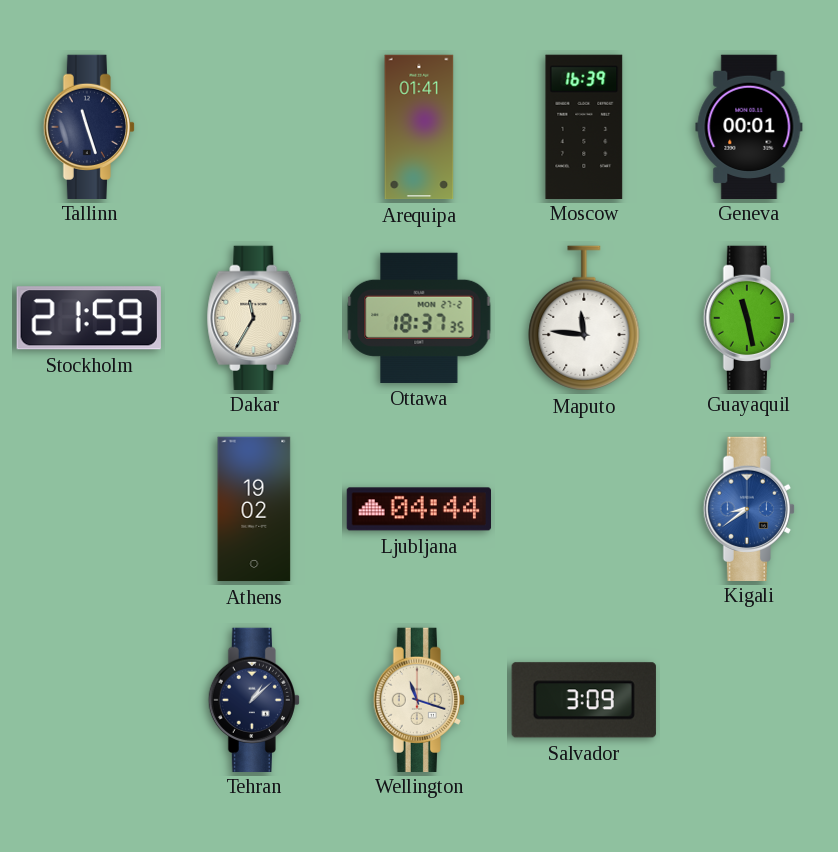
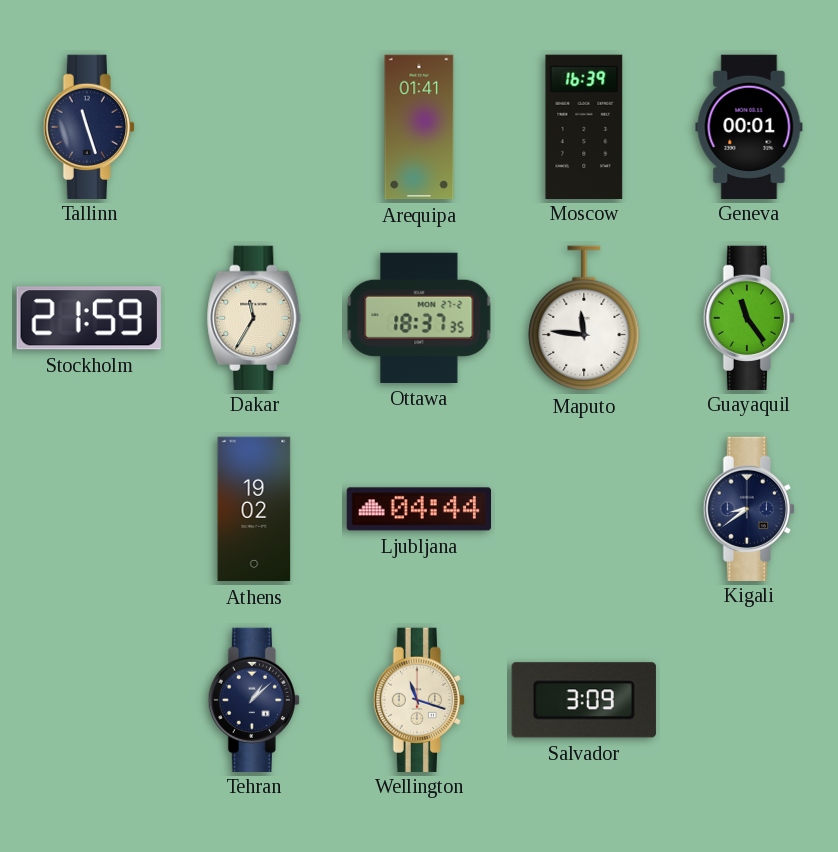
Guayaquil: 11:28 -> 11:24 (748, 317)
Kigali dial: blue -> navy (748, 508)
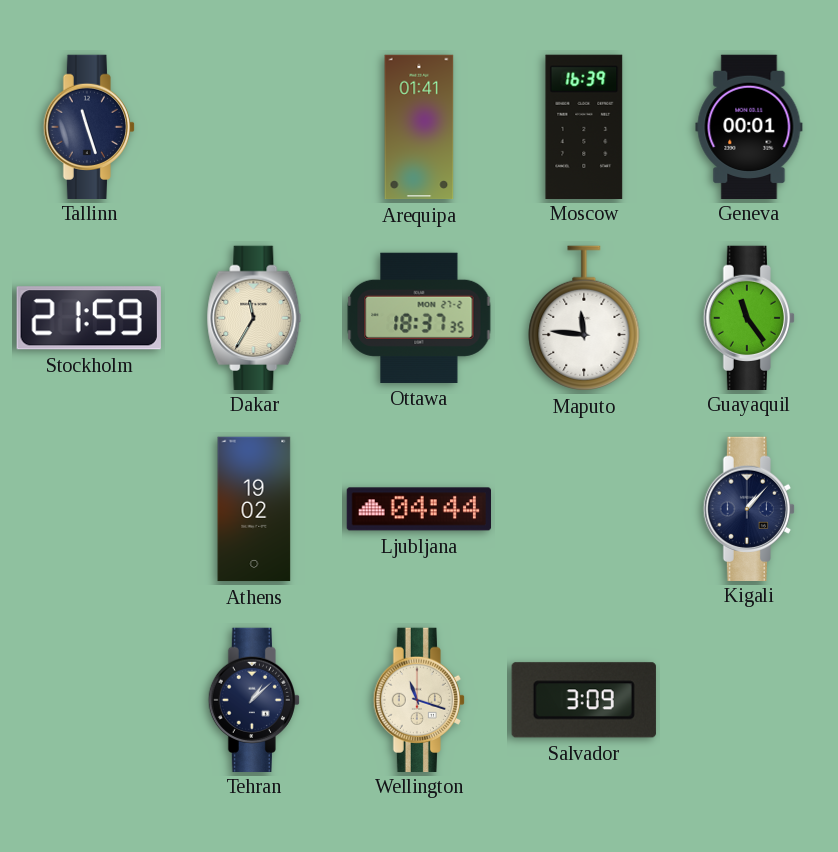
Kigali: 8:39 -> 1:07 (748, 508)
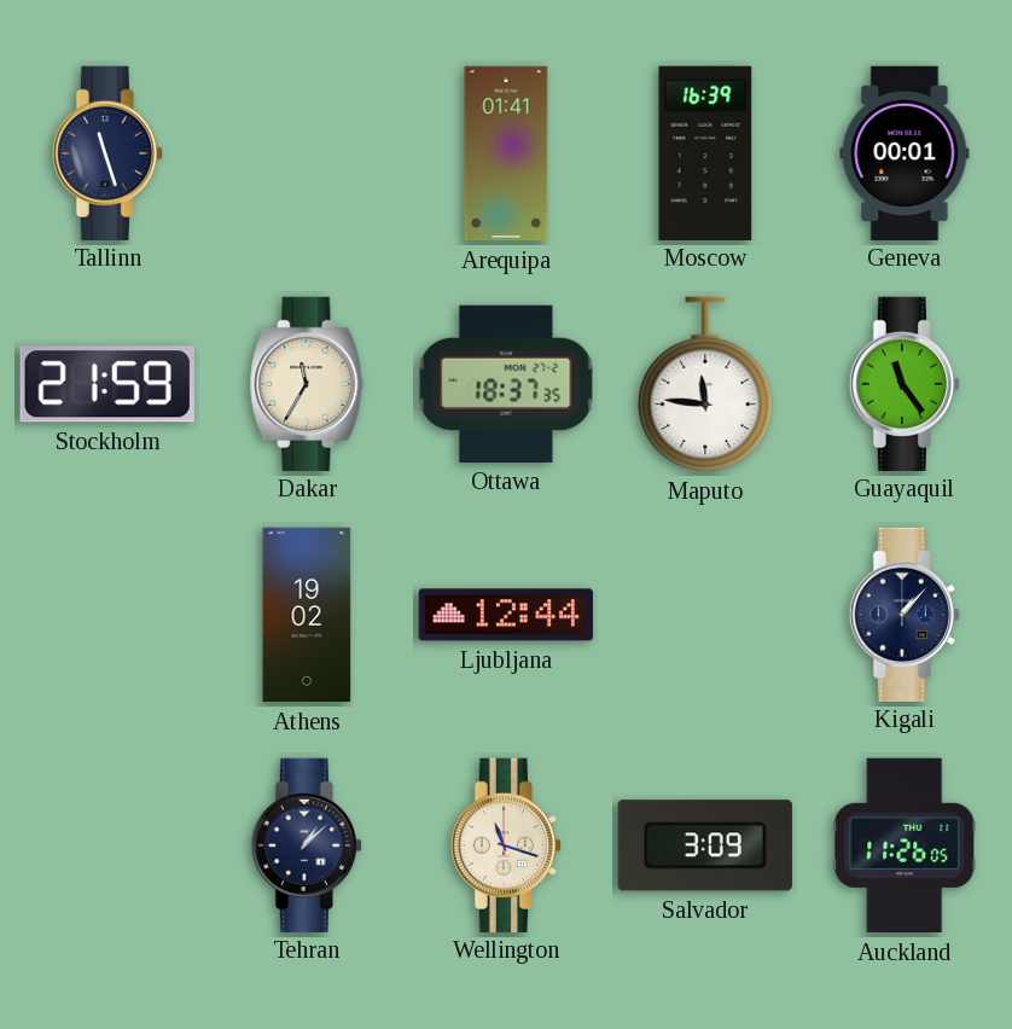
Ljubljana: 04:44 -> 12:44 (505, 615)
Auckland: none -> 11:26 (905, 845)
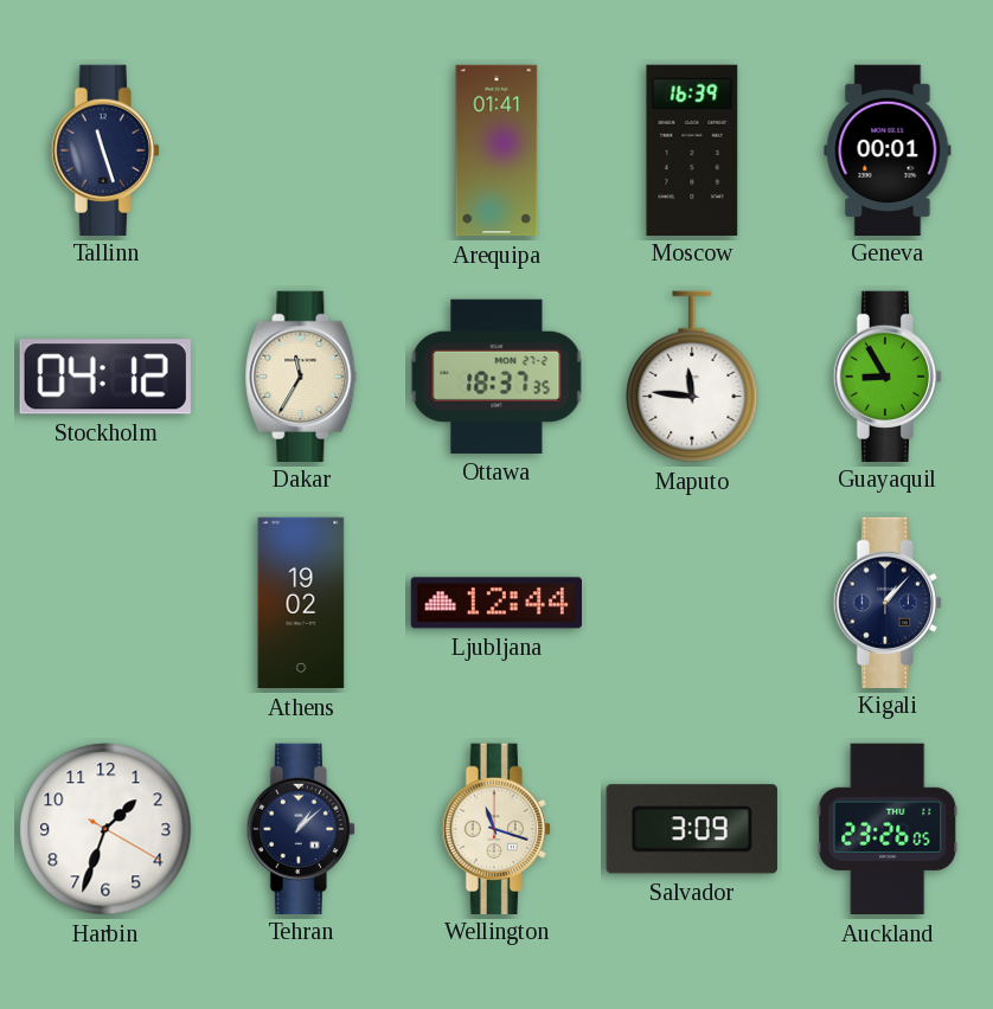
Stockholm: 21:59 -> 04:12 (105, 377)
Guayaquil: 11:24 -> 8:55 (886, 375)
Harbin: none -> 1:33 (105, 829)
Auckland: 11:26 -> 23:26 (888, 829)
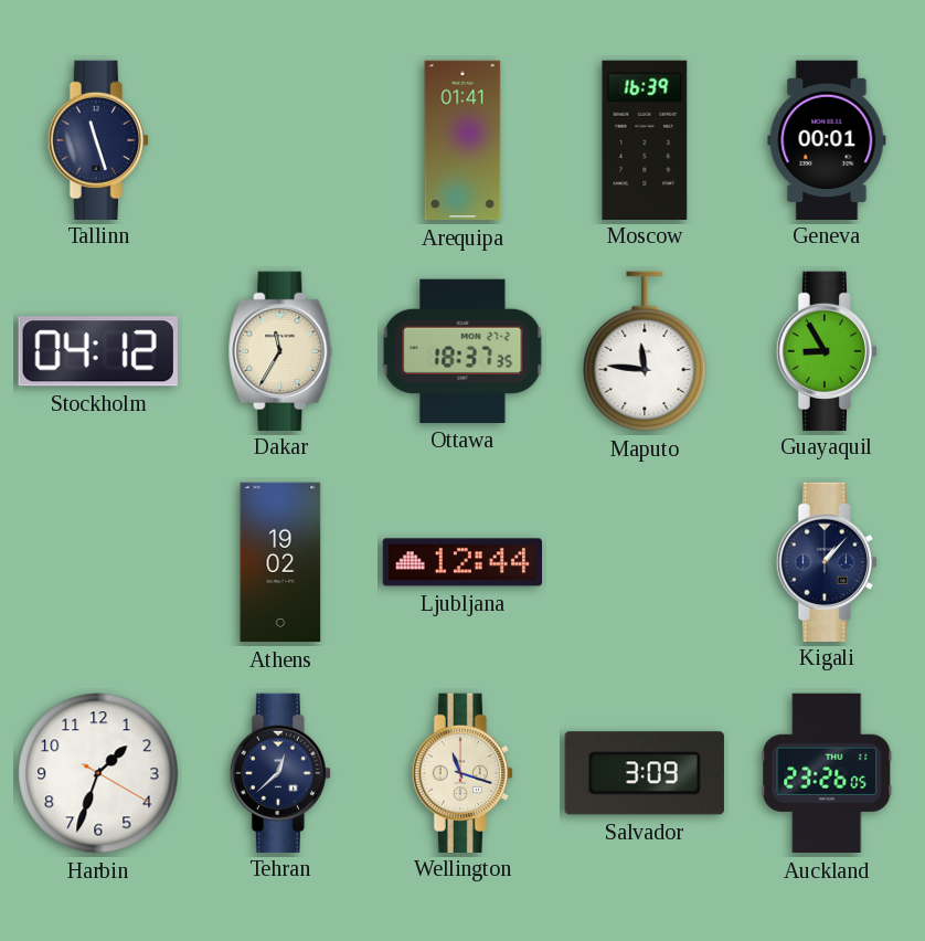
Tehran: 1:08 -> 12:38 (279, 772)
